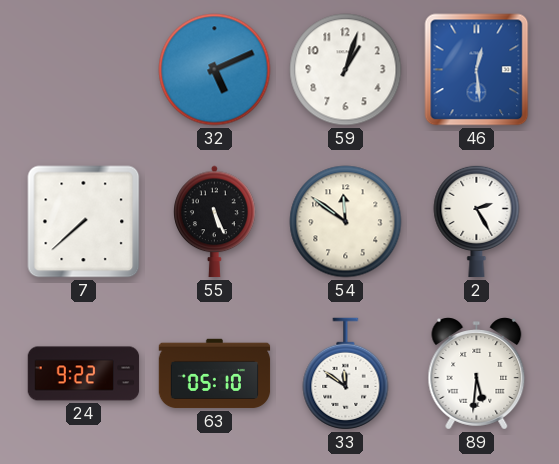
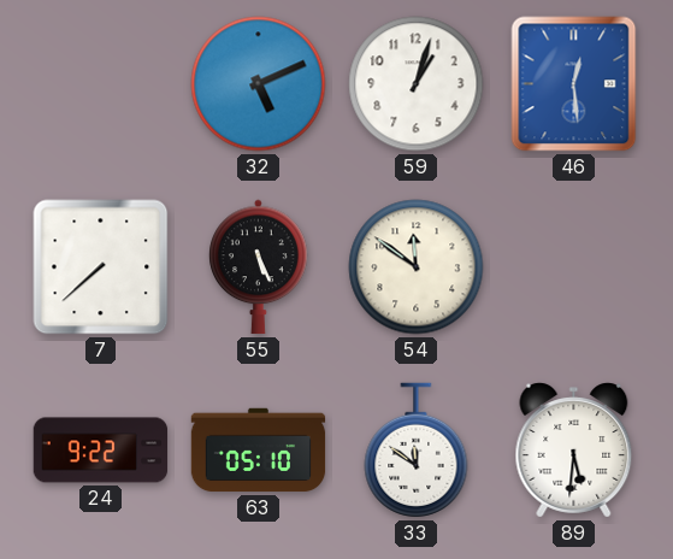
2: 2:25 -> none (477, 221)
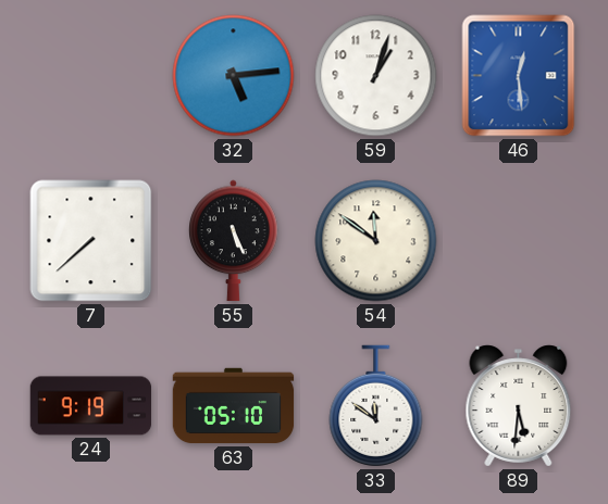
32: 5:11 -> 5:14 (234, 76)
24: 9:22 -> 9:19 (91, 406)
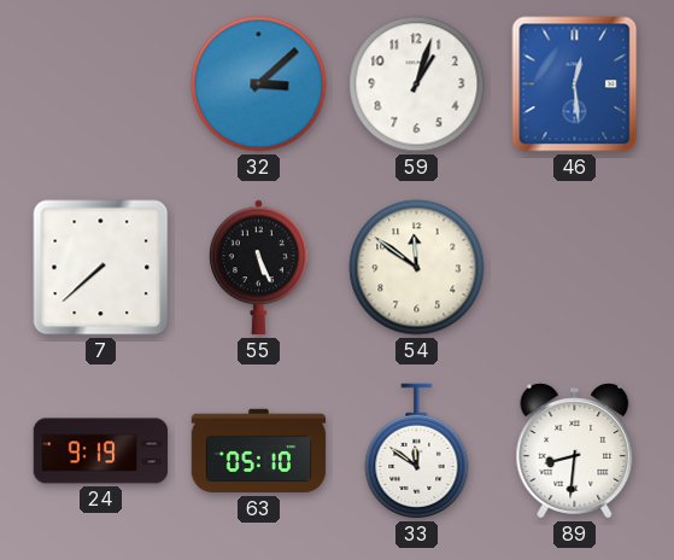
32: 5:14 -> 3:08 (259, 84)
89: 5:31 -> 8:31 (575, 451)
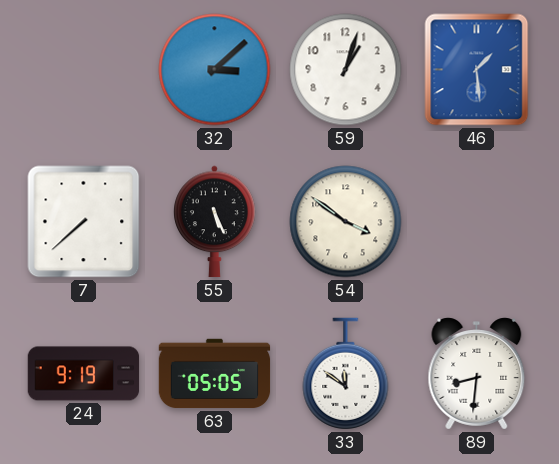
46: 12:29 -> 1:29 (477, 70)
54: 11:51 -> 3:51 (346, 222)
63: 05:10 -> 05:05 (215, 374)
